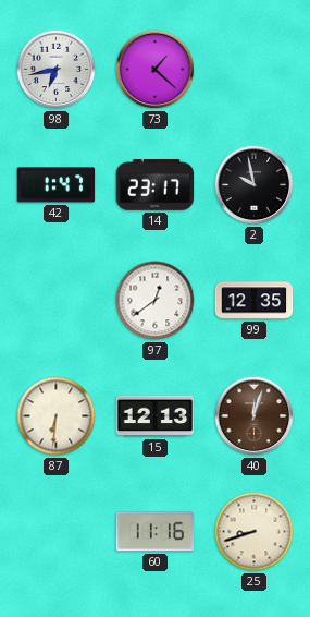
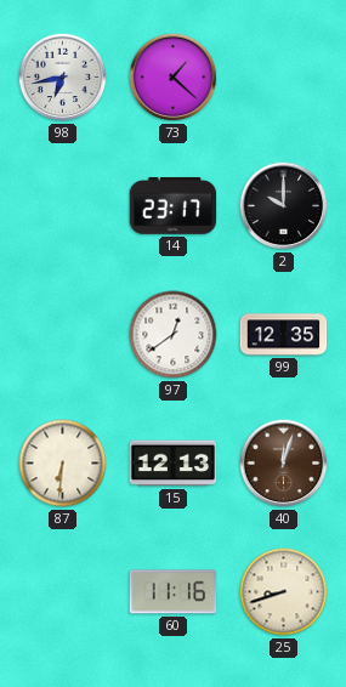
42: 1:47 -> none (57, 185)
2: 9:58 -> 10:00 (284, 206)
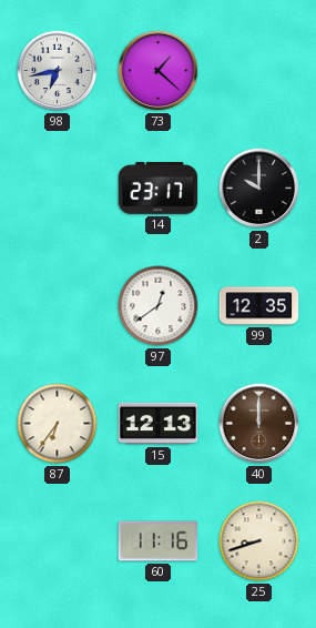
87: 6:31 -> 6:36 (58, 424)
40: 12:03 -> 12:00 (259, 424)
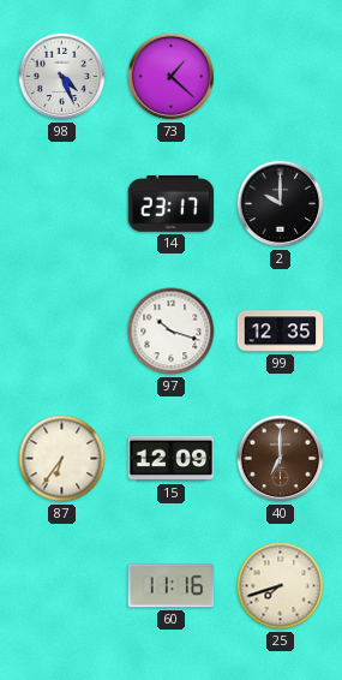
98: 6:43 -> 4:26 (62, 77)
97: 12:39 -> 10:18 (172, 332)
15: 12:13 -> 12:09 (172, 459)
40: 12:00 -> 7:00 (281, 459)
25: 8:42 -> 7:42 (281, 586)
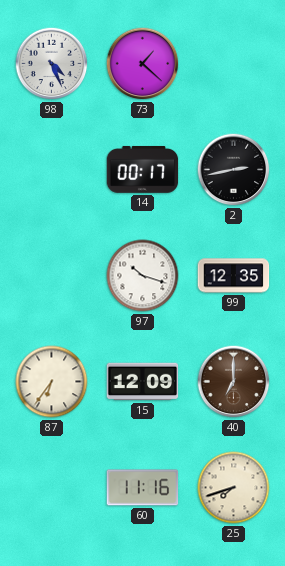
14: 23:17 -> 00:17 (143, 169)
2: 10:00 -> 2:43 (234, 170)
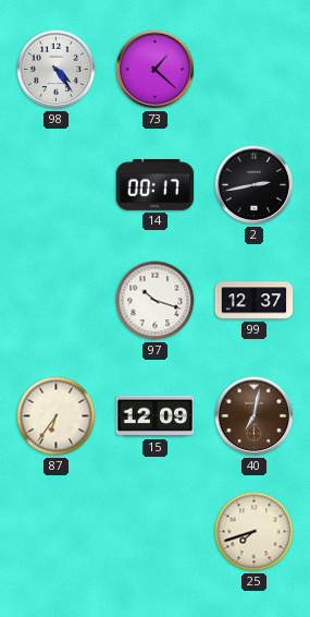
98: 4:26 -> 4:24 (57, 70)
99: 12:35 -> 12:37 (255, 301)
40: 7:00 -> 7:02 (255, 416)
60: 11:16 -> none (143, 488)
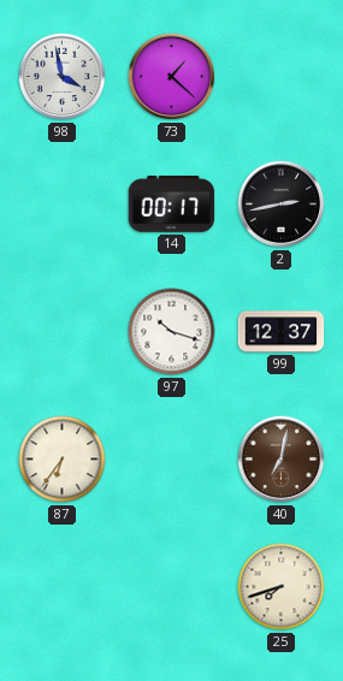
98: 4:24 -> 3:58 (63, 77)
15: 12:09 -> none (156, 416)
